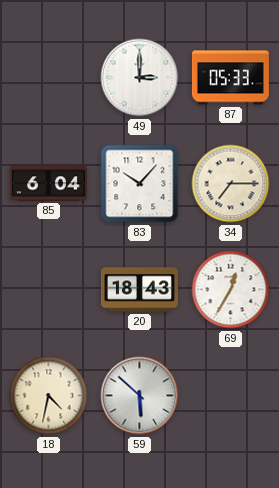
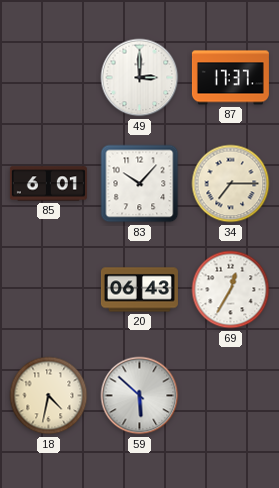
87: 05:33 -> 17:37 (230, 78)
85: 6:04 -> 6:01 (48, 184)
20: 18:43 -> 06:43 (139, 290)
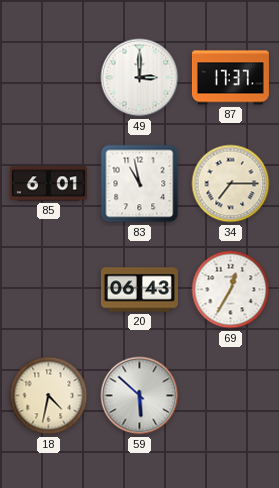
83: 10:07 -> 10:58 (140, 184)
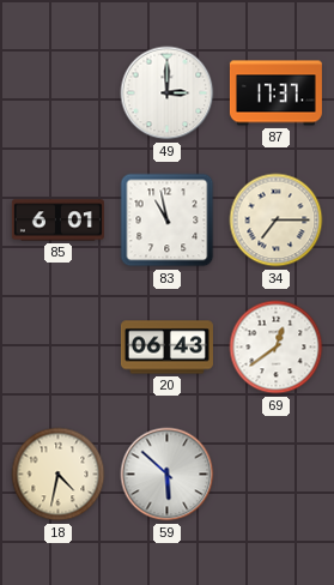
69: 12:35 -> 12:39 (277, 348)
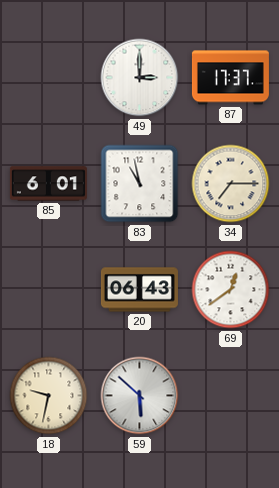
18: 4:32 -> 9:32 (49, 396)
